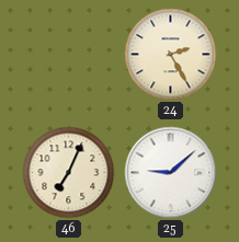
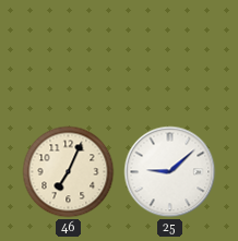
24: 2:25 -> none (171, 55)
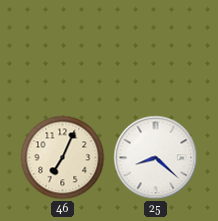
25: 9:08 -> 8:22 (156, 158)
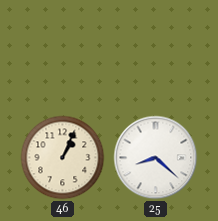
46: 7:04 -> 1:04 (63, 158)
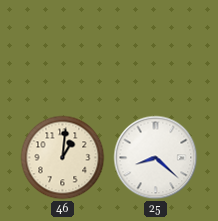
46: 1:04 -> 1:01 (63, 158)
